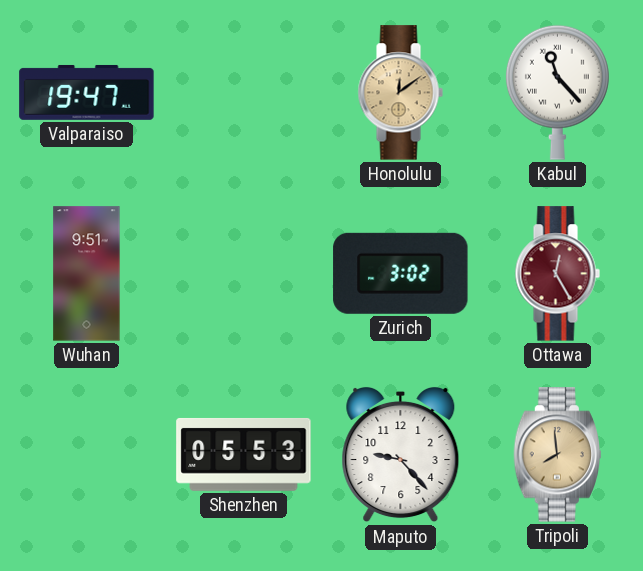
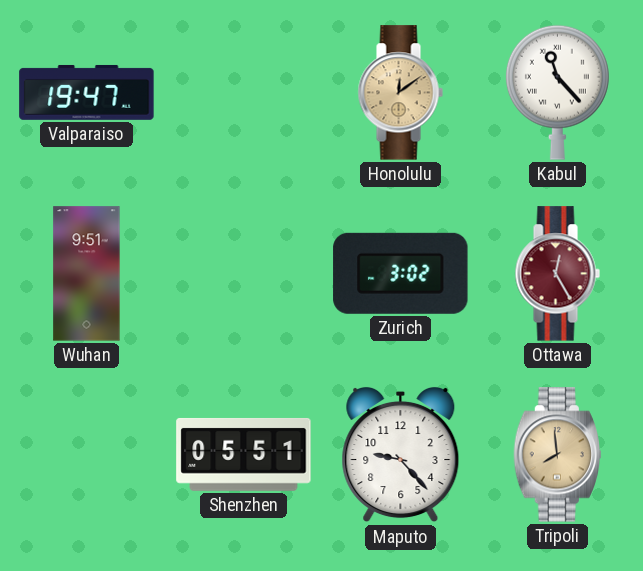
Shenzhen: 05:53 -> 05:51 (244, 454)
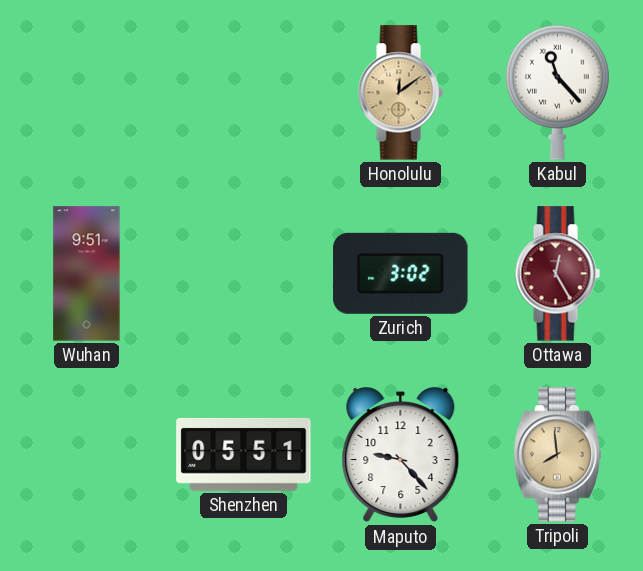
Valparaiso: 19:47 -> none (87, 92)
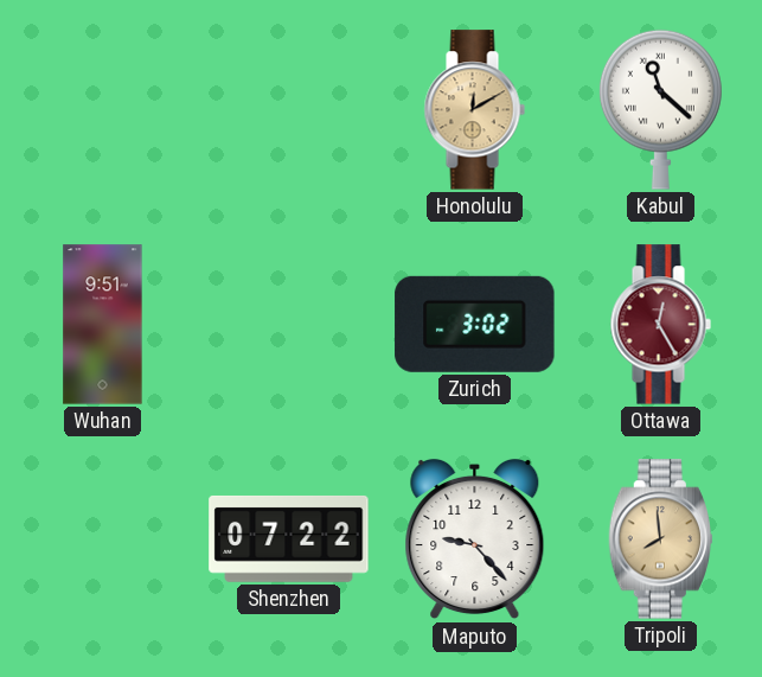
Honolulu: 12:09 -> 12:10 (474, 110)
Kabul: 11:23 -> 11:22 (660, 109)
Shenzhen: 05:51 -> 07:22 (289, 538)
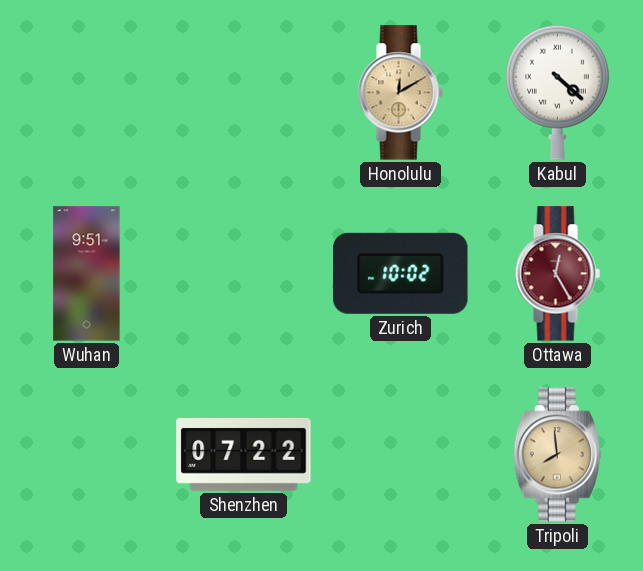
Kabul: 11:22 -> 4:22 (557, 92)
Zurich: 3:02 -> 10:02 (401, 273)
Maputo: 9:23 -> none (475, 539)
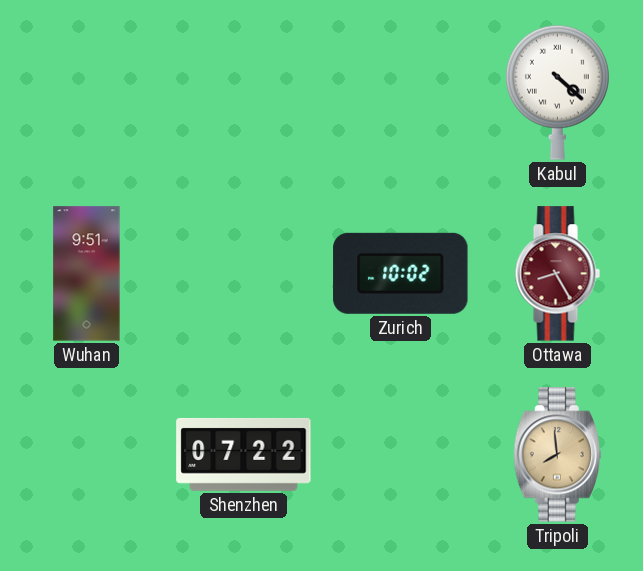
Honolulu: 12:10 -> none (400, 93)
Ottawa: 12:25 -> 8:25 (557, 274)
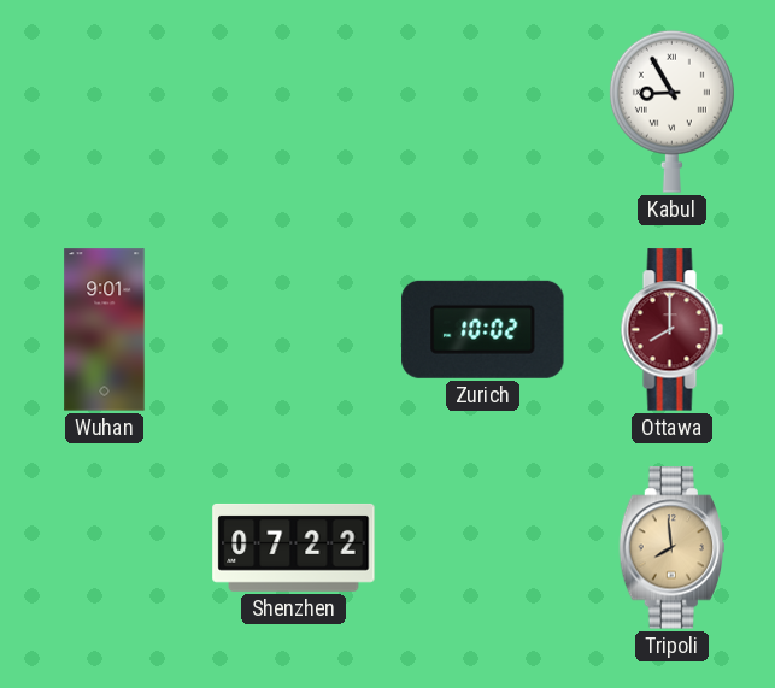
Kabul: 4:22 -> 8:55 (671, 111)
Wuhan: 9:51 -> 9:01 (105, 330)
Ottawa: 8:25 -> 8:00 (671, 330)
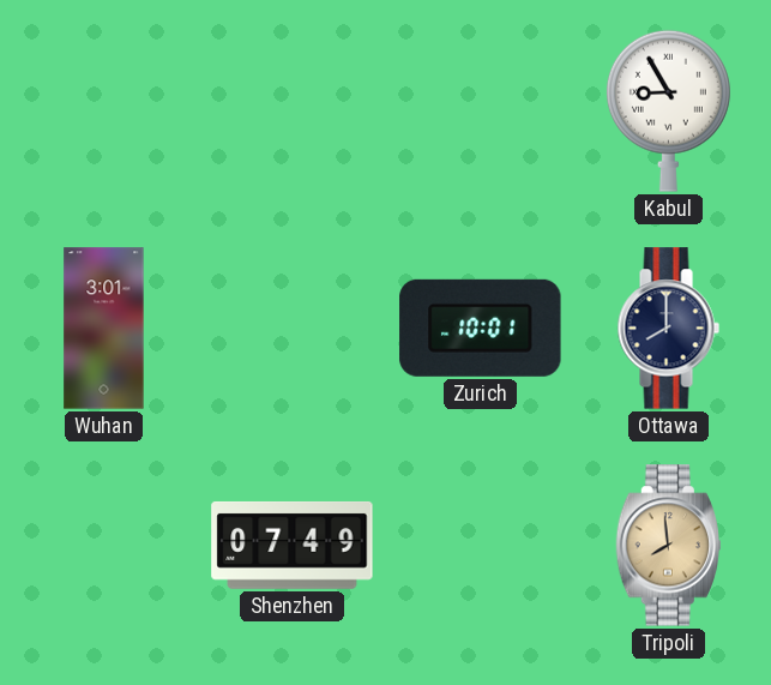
Wuhan: 9:01 -> 3:01 (104, 329)
Zurich: 10:02 -> 10:01 (481, 328)
Ottawa dial: burgundy -> navy (668, 329)
Shenzhen: 07:22 -> 07:49 (293, 545)
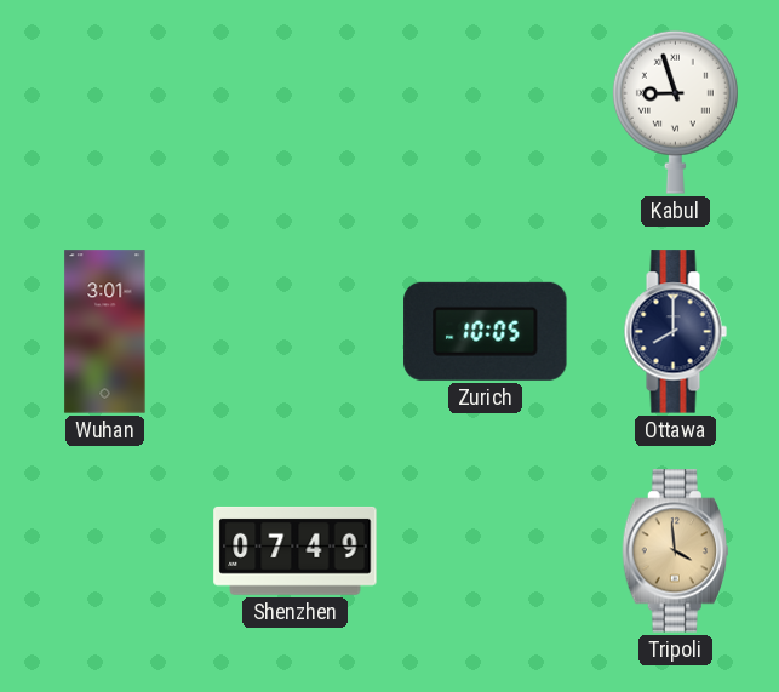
Kabul: 8:55 -> 8:57 (675, 111)
Zurich: 10:01 -> 10:05 (486, 331)
Tripoli: 7:59 -> 3:59 (675, 551)
